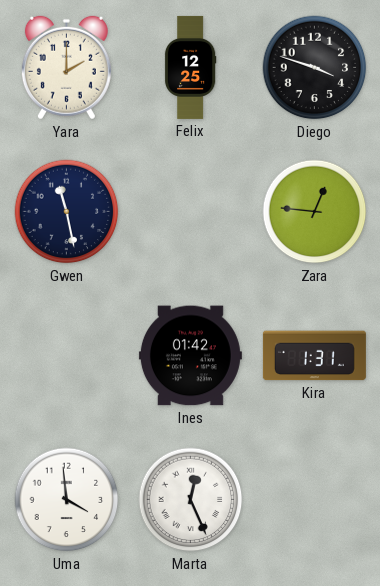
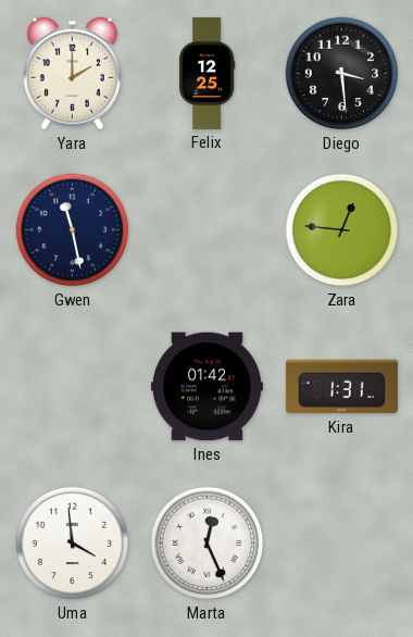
Diego: 3:48 -> 3:29 (342, 74)
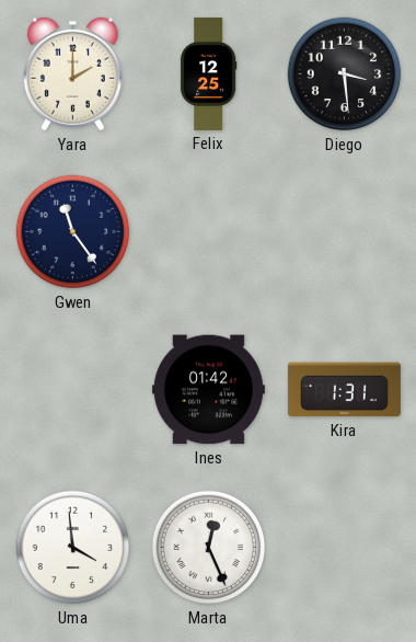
Gwen: 11:28 -> 11:24 (73, 232)
Zara: 12:46 -> none (342, 230)
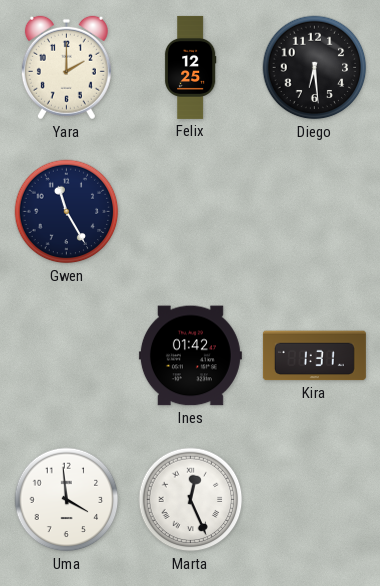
Diego: 3:29 -> 6:29 (315, 68)
Gwen: 11:24 -> 11:25 (67, 212)
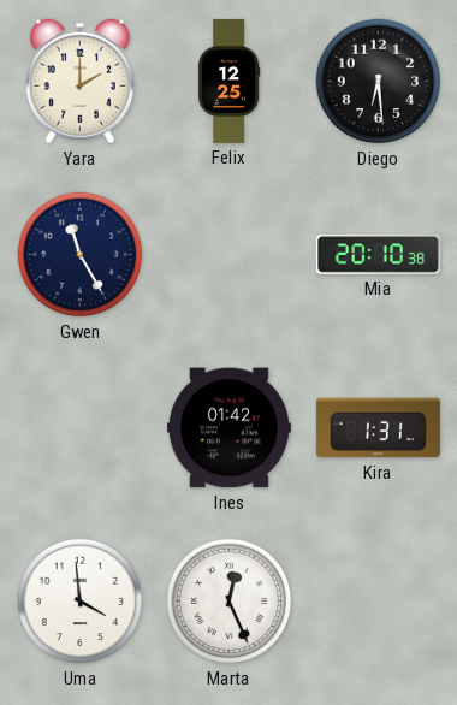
Mia: none -> 20:10 (378, 255)
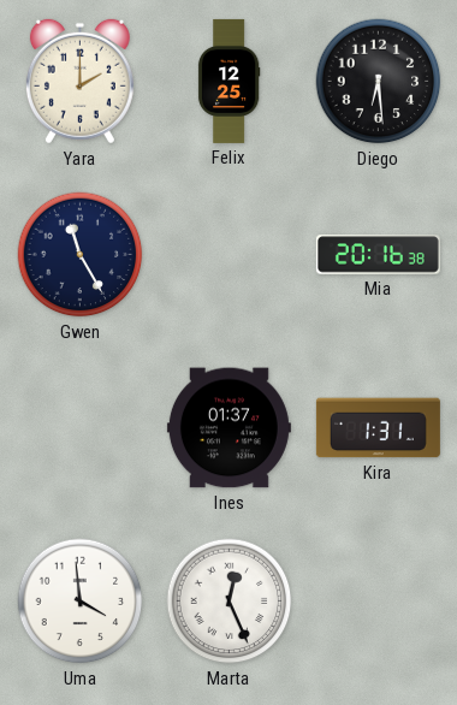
Mia: 20:10 -> 20:16 (378, 255)
Ines: 01:42 -> 01:37 (228, 428)
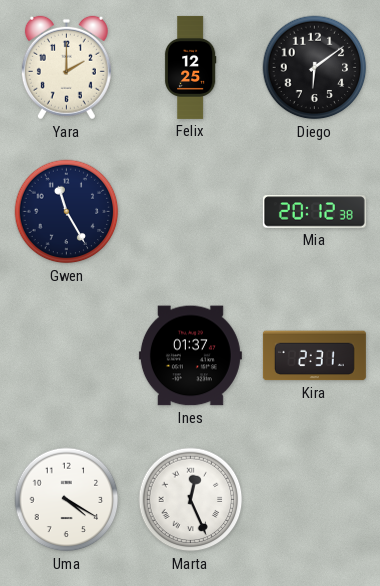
Diego: 6:29 -> 6:09 (315, 68)
Mia: 20:16 -> 20:12 (314, 212)
Kira: 1:31 -> 2:31 (314, 356)
Uma: 3:59 -> 4:20 (67, 500)
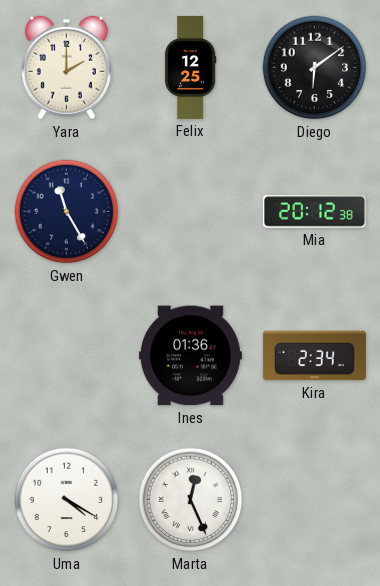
Ines: 01:37 -> 01:36 (190, 356)
Kira: 2:31 -> 2:34 (314, 356)
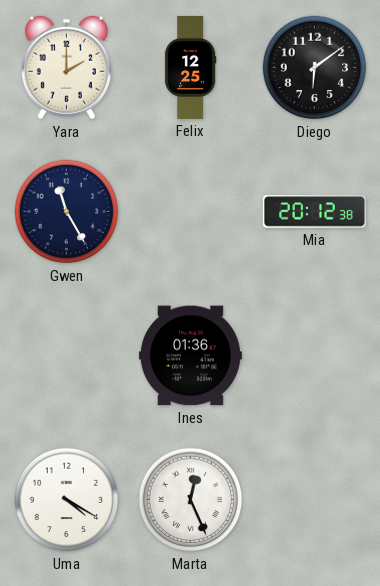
Kira: 2:34 -> none (314, 356)
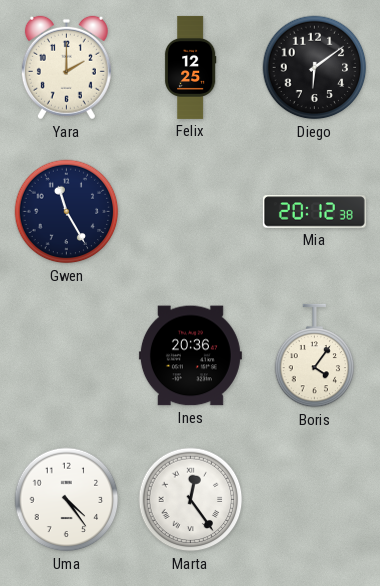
Ines: 01:36 -> 20:36 (190, 356)
Boris: none -> 4:06 (315, 356)
Uma: 4:20 -> 4:24 (67, 500)
Marta: 12:26 -> 12:24 (191, 500)
